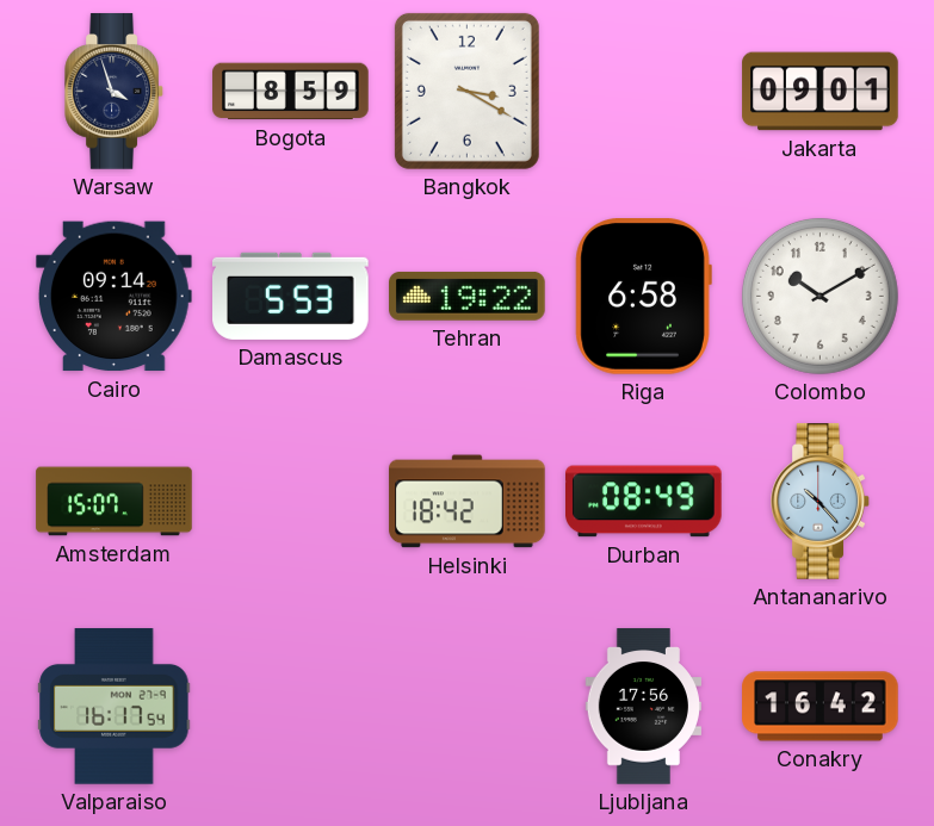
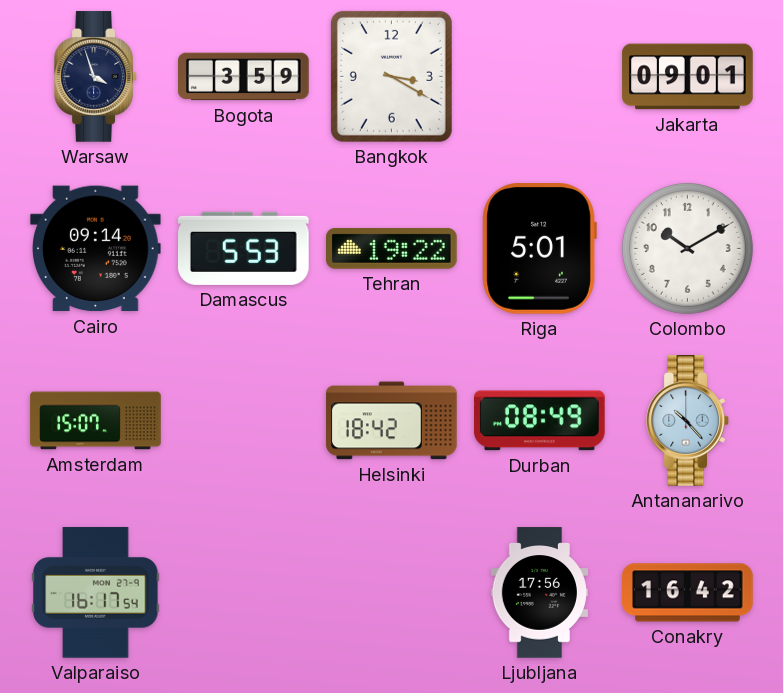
Bogota: 8:59 -> 3:59 (244, 77)
Riga: 6:58 -> 5:01 (539, 249)
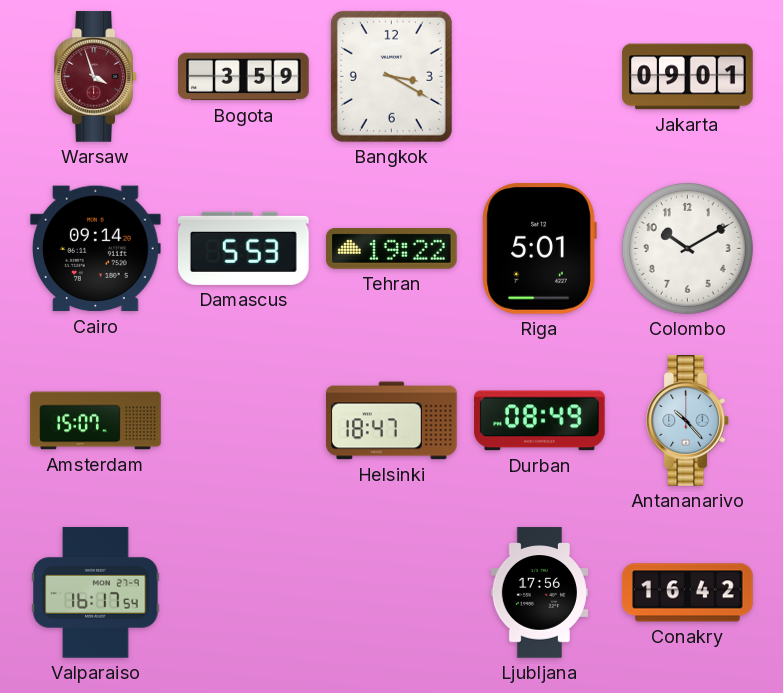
Warsaw dial: navy -> burgundy (96, 77)
Helsinki: 18:42 -> 18:47 (392, 421)
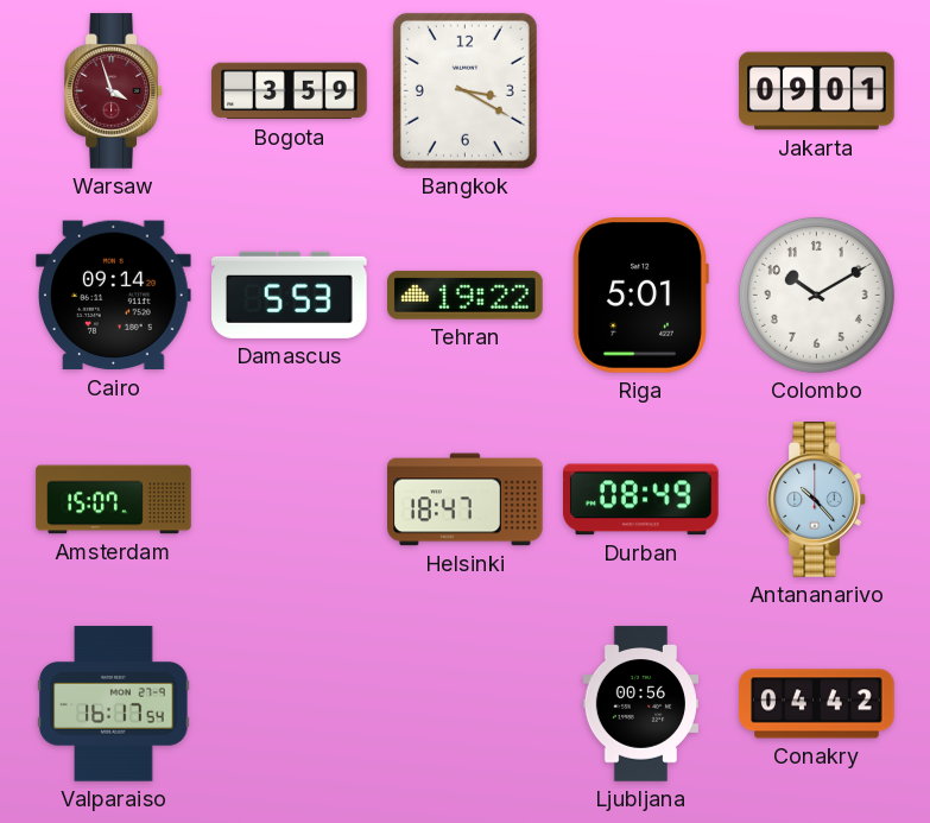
Ljubljana: 17:56 -> 00:56 (640, 704)
Conakry: 16:42 -> 04:42 (817, 704)
